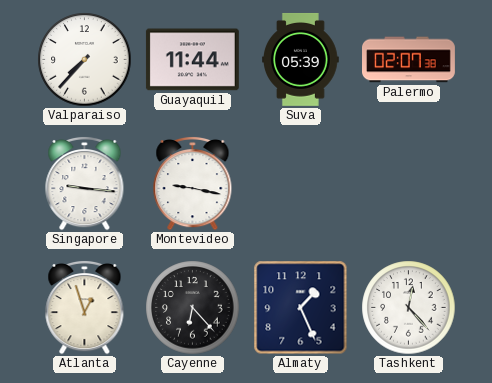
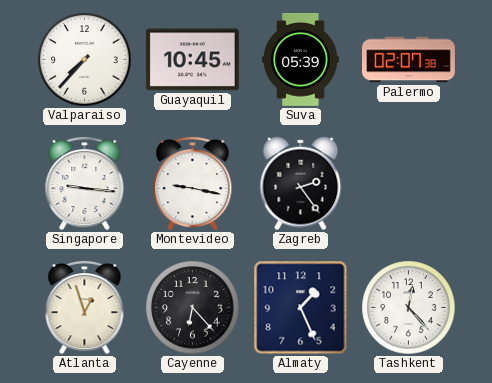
Guayaquil: 11:44 -> 10:45 (192, 60)
Zagreb: none -> 2:24 (301, 184)
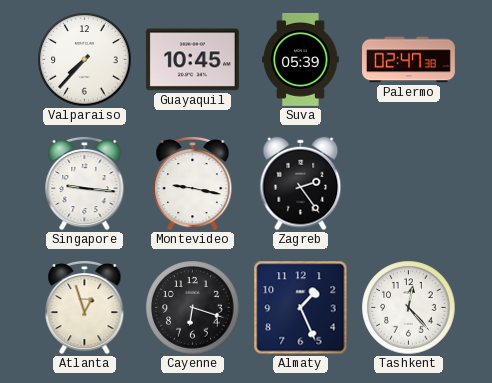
Palermo: 02:07 -> 02:47 (409, 60)
Cayenne: 6:23 -> 6:18 (193, 308)
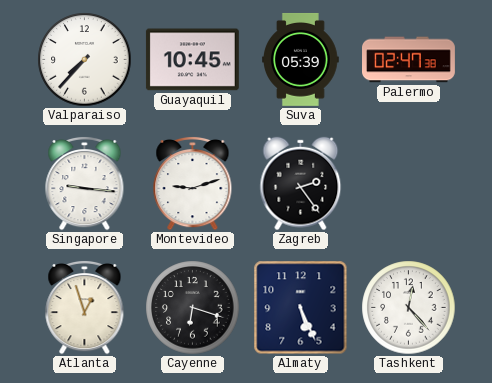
Montevideo: 9:17 -> 9:12 (193, 183)
Almaty: 1:26 -> 5:26 (301, 308)
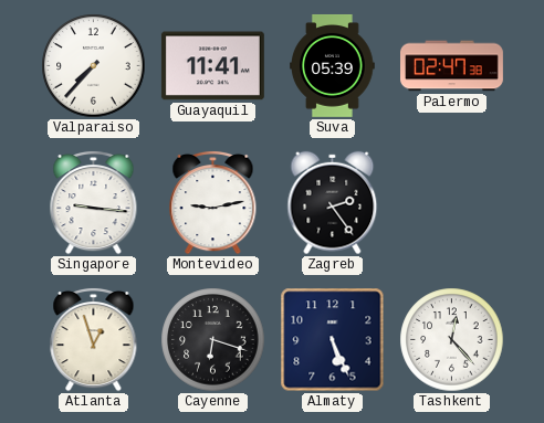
Guayaquil: 10:45 -> 11:41 (212, 66)
Montevideo: 9:12 -> 9:13 (213, 202)
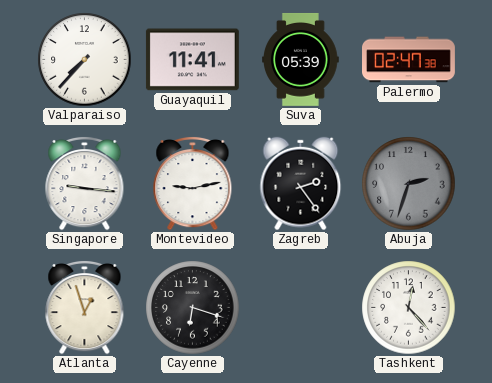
Abuja: none -> 2:33 (409, 184)
Almaty: 5:26 -> none (333, 340)
